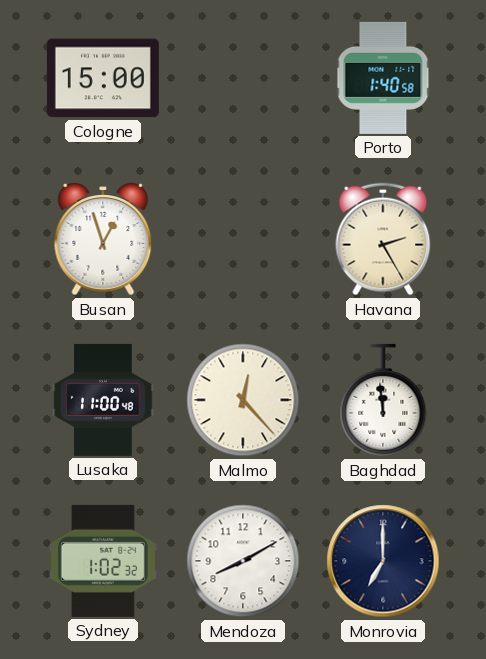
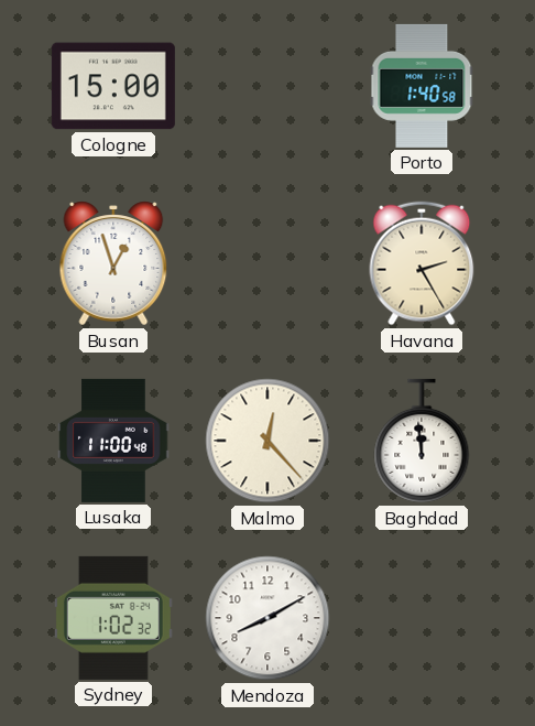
Monrovia: 7:00 -> none (383, 561)
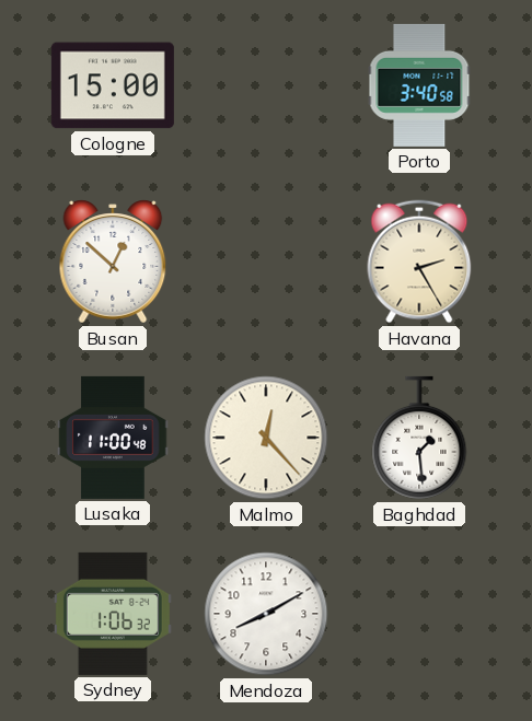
Porto: 1:40 -> 3:40 (419, 85)
Busan: 12:57 -> 12:52 (113, 261)
Baghdad: 11:59 -> 1:29 (419, 438)
Sydney: 1:02 -> 1:06 (113, 614)
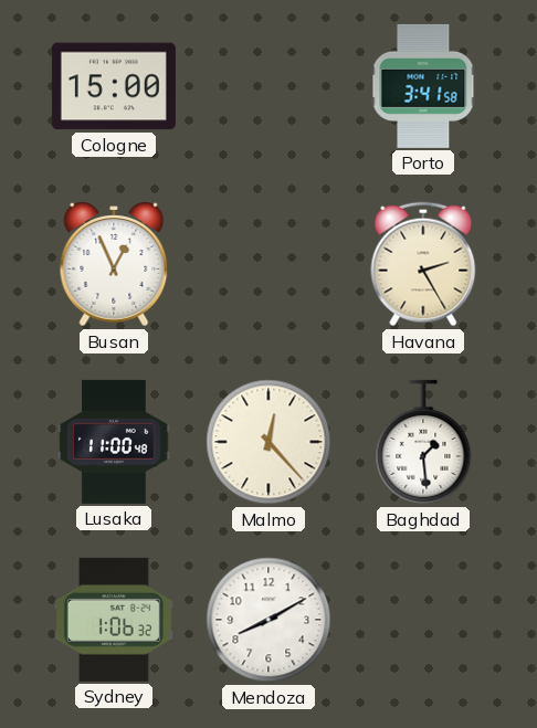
Porto: 3:40 -> 3:41 (423, 86)
Busan: 12:52 -> 12:56 (114, 264)
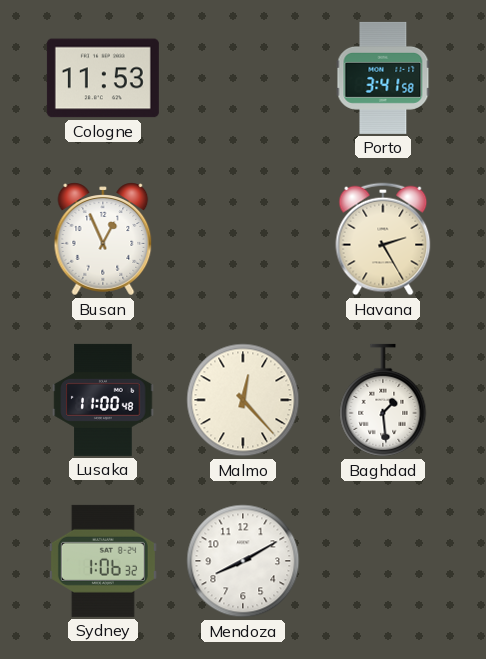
Cologne: 15:00 -> 11:53 (103, 78)
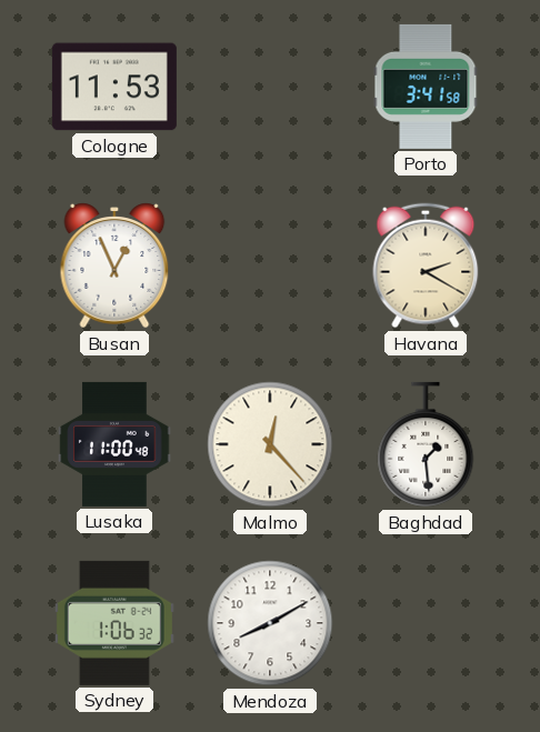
Havana: 2:25 -> 2:20 (426, 265)
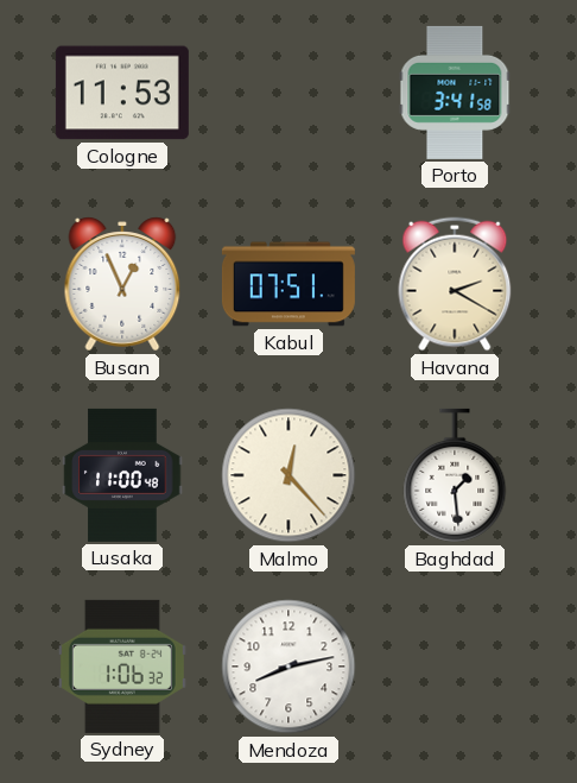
Kabul: none -> 07:51 (288, 284)
Mendoza: 8:10 -> 8:13 (288, 667)
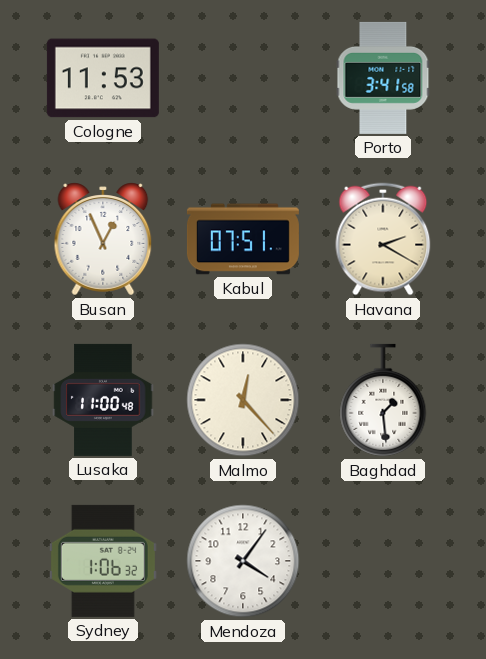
Mendoza: 8:13 -> 4:06 (243, 561)
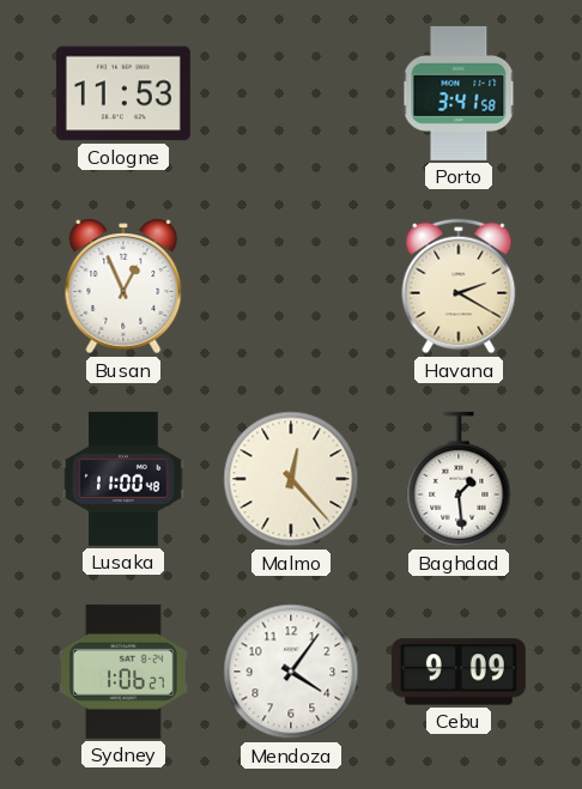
Kabul: 07:51 -> none (243, 239)
Sydney: 1:06:32 -> 1:06:27 (123, 672)
Cebu: none -> 9:09 (459, 672)
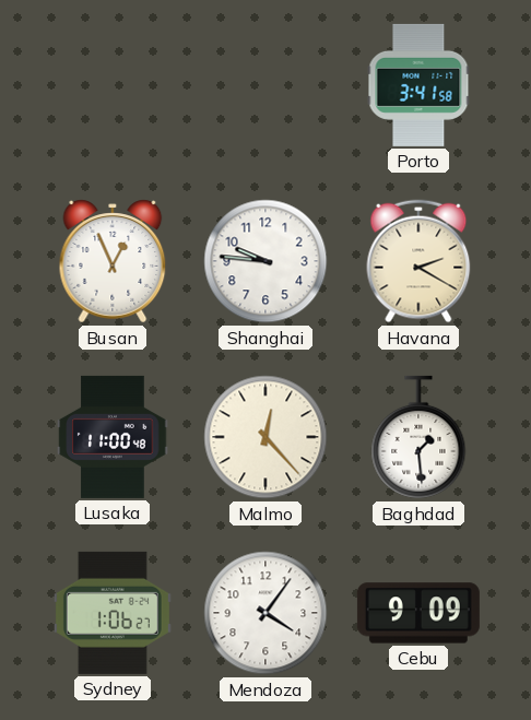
Cologne: 11:53 -> none (123, 93)
Shanghai: none -> 9:46 (265, 261)
